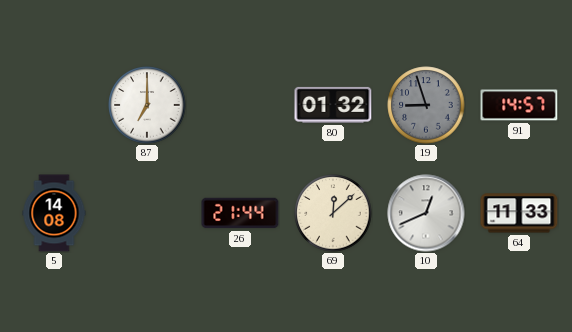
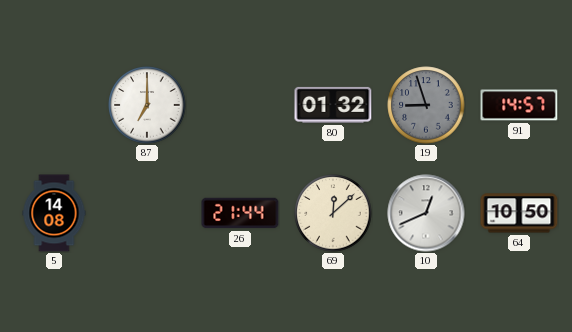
64: 11:33 -> 10:50 (519, 213)
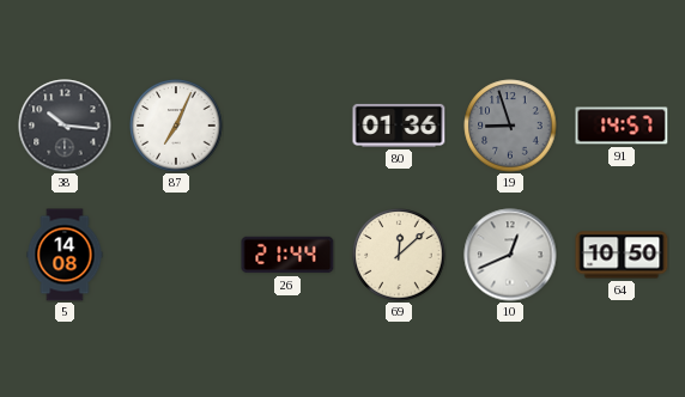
38: none -> 10:16 (65, 126)
87: 7:00 -> 7:04 (176, 126)
80: 01:32 -> 01:36 (399, 126)
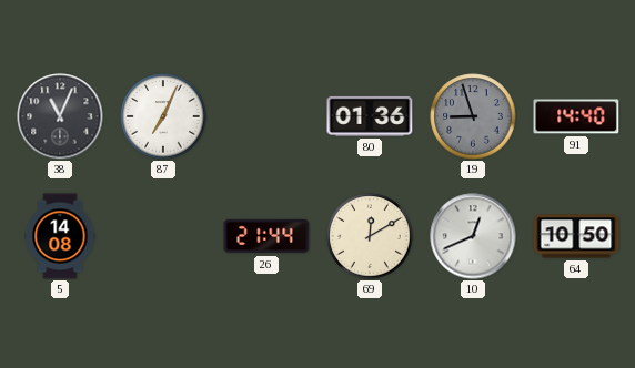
38: 10:16 -> 11:04 (60, 116)
91: 14:57 -> 14:40 (576, 116)
69: 12:08 -> 12:10 (370, 236)
